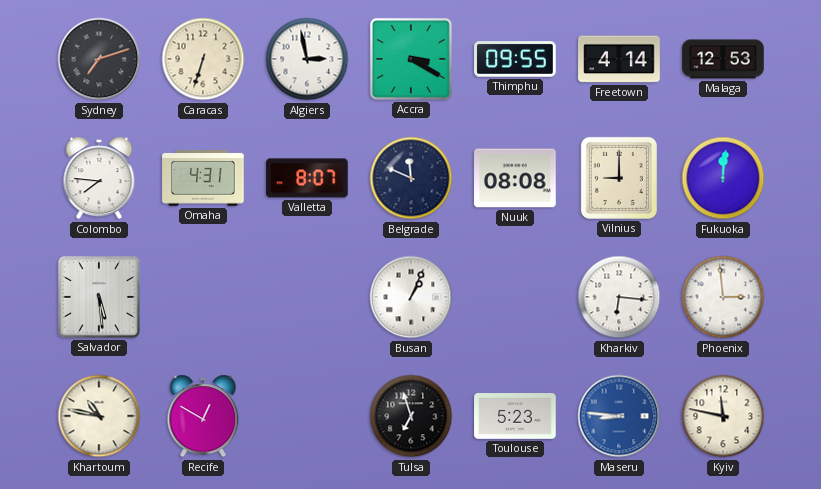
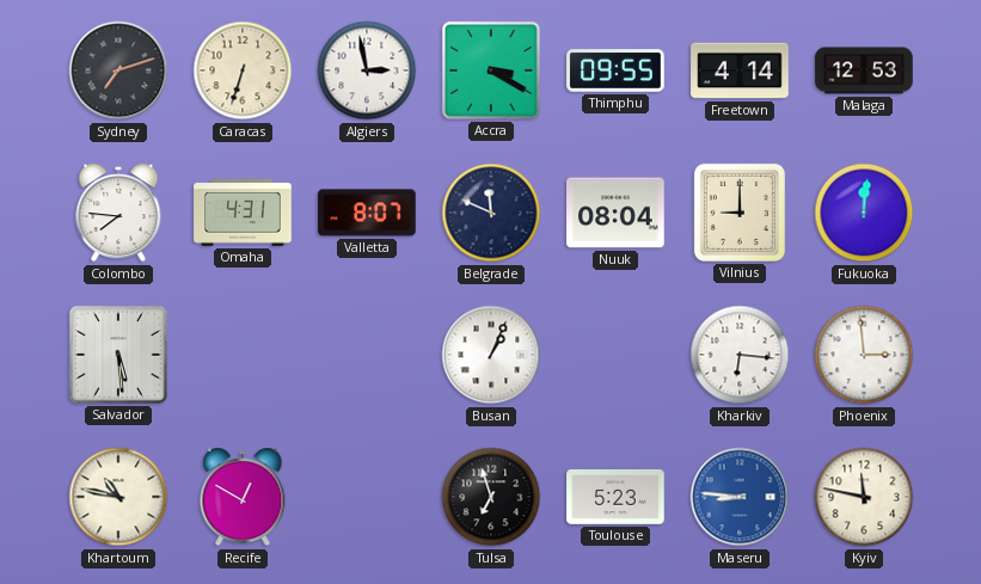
Nuuk: 08:08 -> 08:04 (615, 213)
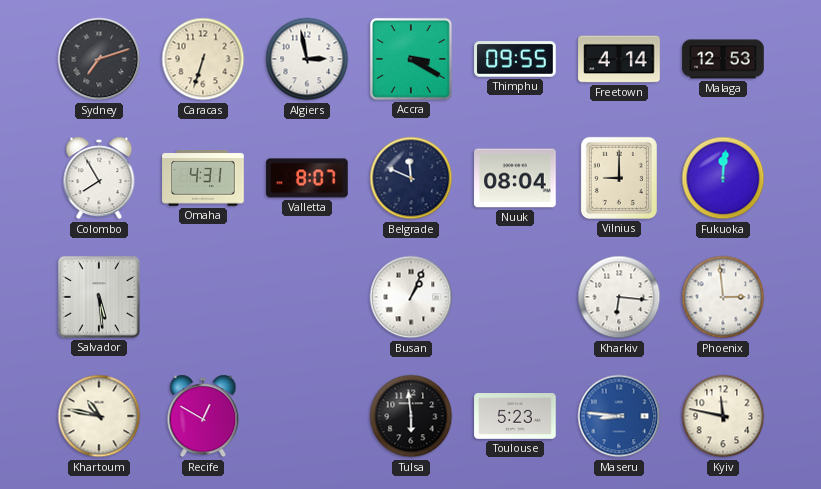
Colombo: 7:46 -> 7:55 (99, 178)
Tulsa: 6:57 -> 5:59 (411, 416)
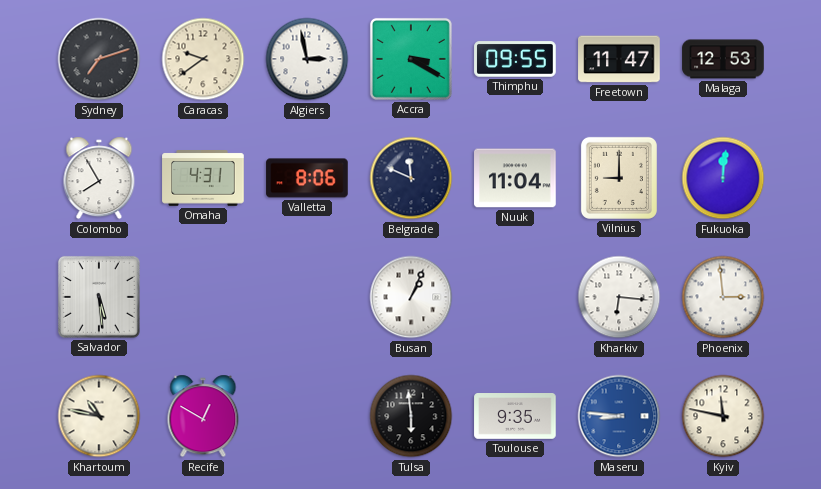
Caracas: 6:33 -> 9:39 (203, 59)
Freetown: 4:14 -> 11:47 (619, 59)
Valletta: 8:07 -> 8:06 (307, 178)
Nuuk: 08:04 -> 11:04 (515, 178)
Toulouse: 5:23 -> 9:35 (515, 416)
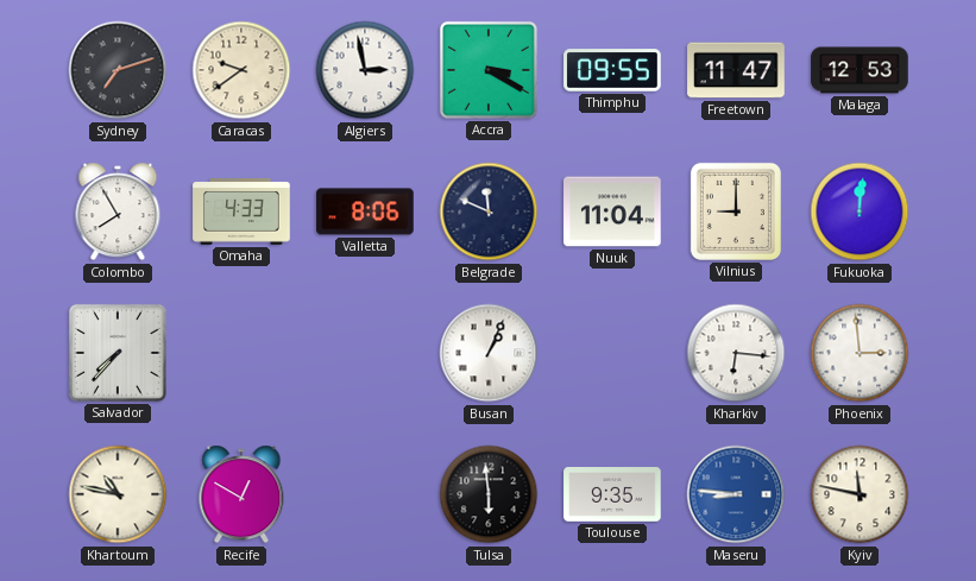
Omaha: 4:31 -> 4:33 (241, 213)
Salvador: 5:29 -> 7:37 (118, 353)
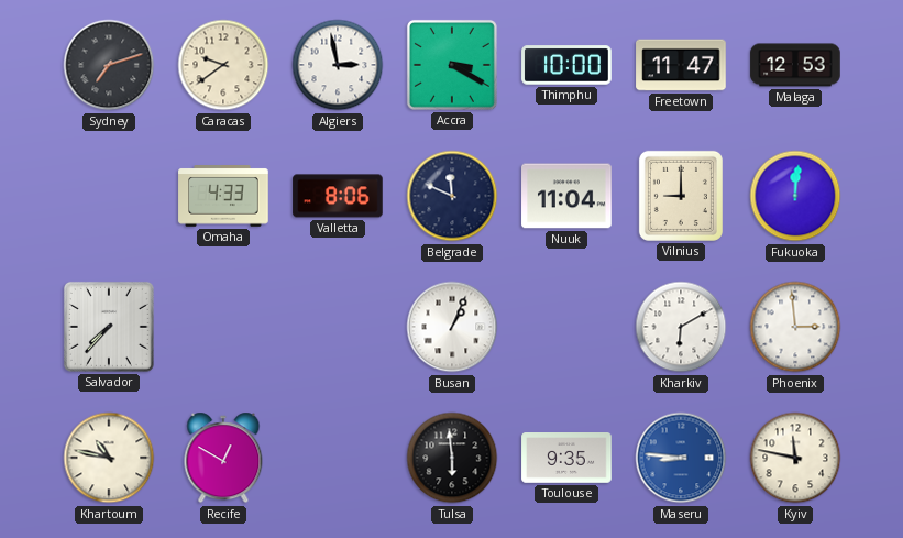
Thimphu: 09:55 -> 10:00 (566, 65)
Colombo: 7:55 -> none (118, 211)
Kharkiv: 6:16 -> 6:10 (681, 327)
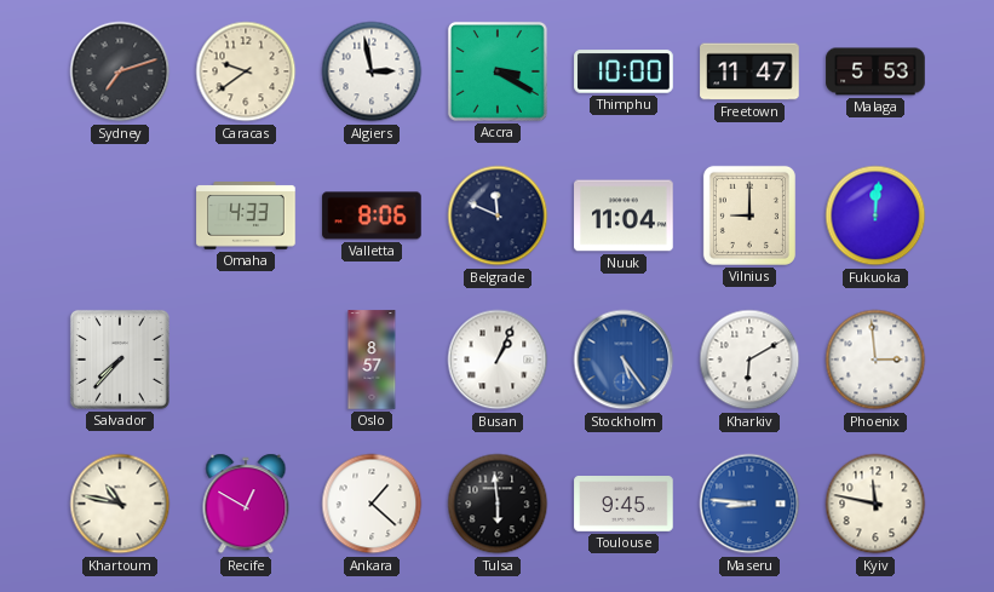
Malaga: 12:53 -> 5:53 (875, 71)
Oslo: none -> 8:57 (372, 360)
Stockholm: none -> 5:24 (624, 360)
Ankara: none -> 1:22 (372, 504)
Toulouse: 9:35 -> 9:45 (624, 504)
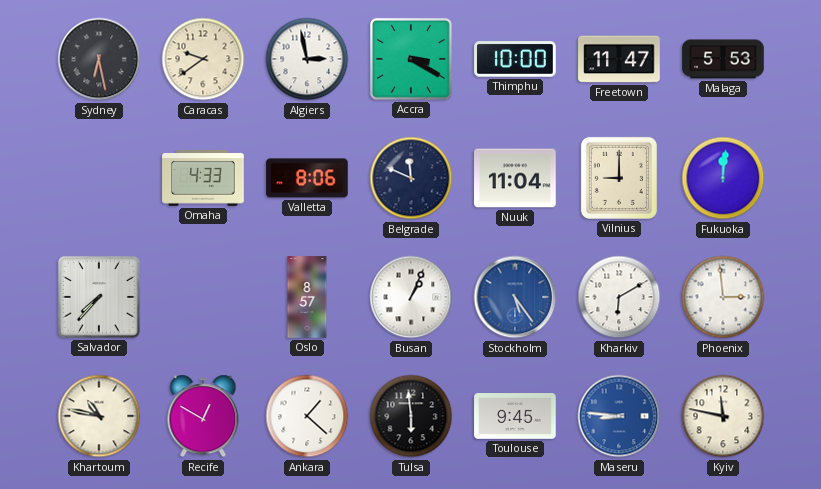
Sydney: 7:12 -> 6:28 (99, 59)
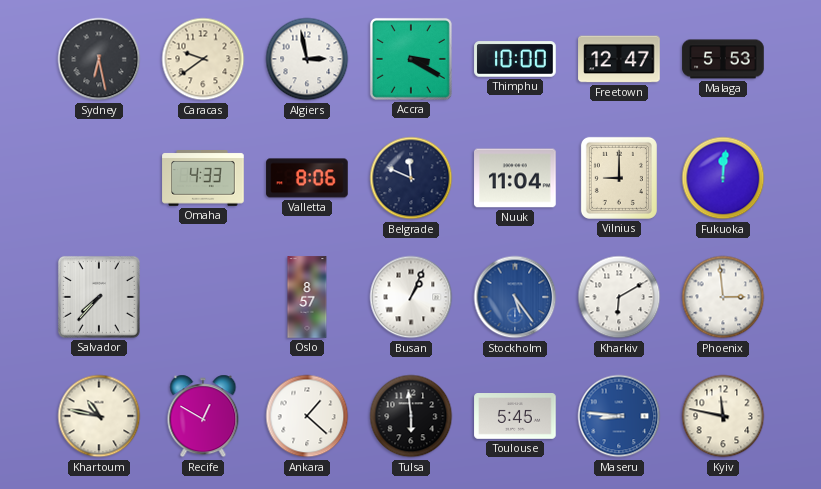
Freetown: 11:47 -> 12:47 (619, 59)
Toulouse: 9:45 -> 5:45 (515, 416)
